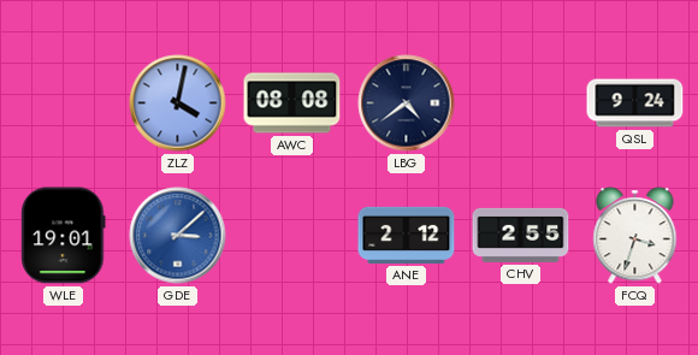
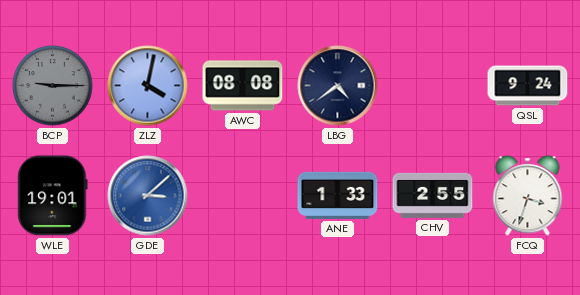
BCP: none -> 9:15 (53, 86)
ANE: 2:12 -> 1:33 (338, 195)
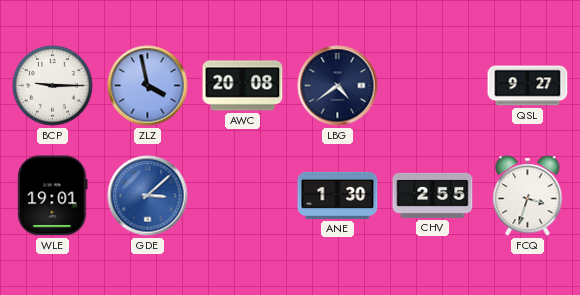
BCP dial: grey -> white (53, 86)
ZLZ: 4:02 -> 3:58 (148, 86)
AWC: 08:08 -> 20:08 (243, 86)
QSL: 9:24 -> 9:27 (528, 86)
ANE: 1:33 -> 1:30 (338, 195)
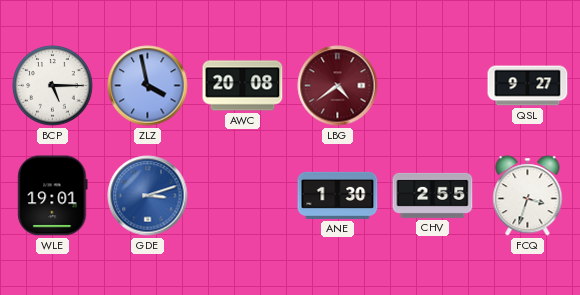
BCP: 9:15 -> 5:15 (53, 86)
LBG dial: navy -> burgundy (338, 86)
GDE: 3:08 -> 3:12 (148, 196)
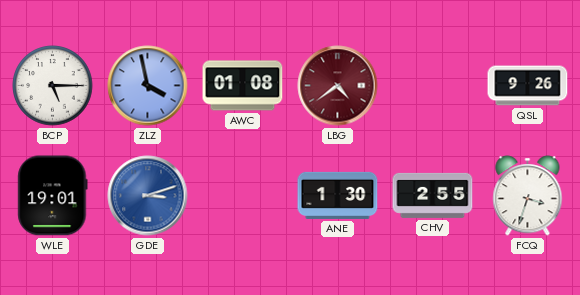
AWC: 20:08 -> 01:08 (243, 86)
QSL: 9:27 -> 9:26 (528, 86)
